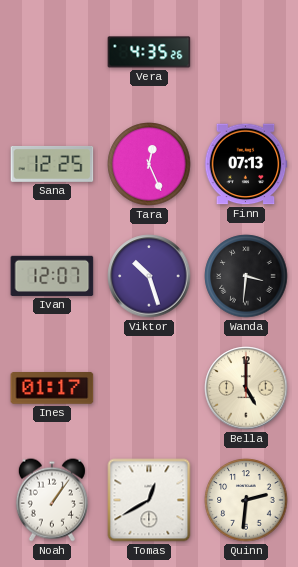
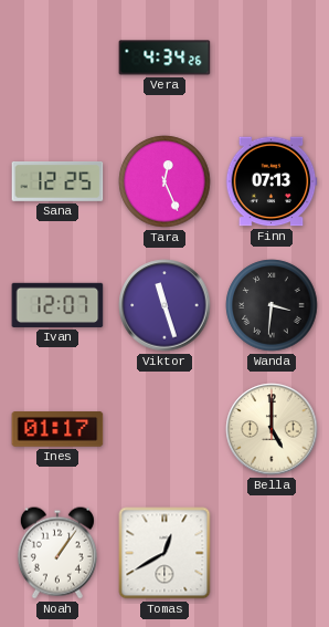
Vera: 4:35 -> 4:34 (164, 58)
Viktor: 10:27 -> 11:27 (164, 305)
Quinn: 2:31 -> none (246, 500)
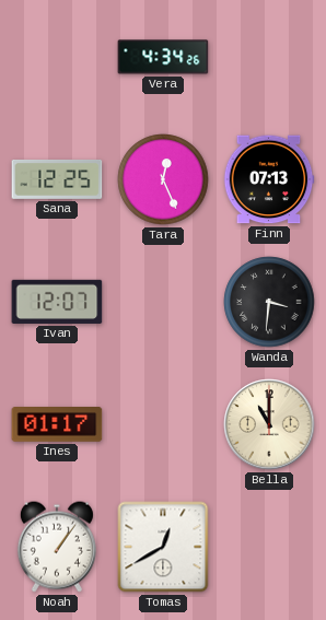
Viktor: 11:27 -> none (164, 305)
Bella: 5:00 -> 11:00 (269, 424)
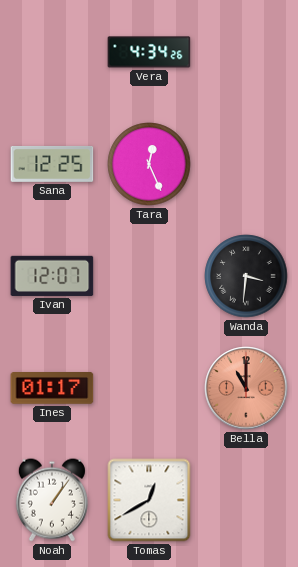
Finn: 07:13 -> none (269, 179)
Bella dial: cream -> salmon (246, 388)
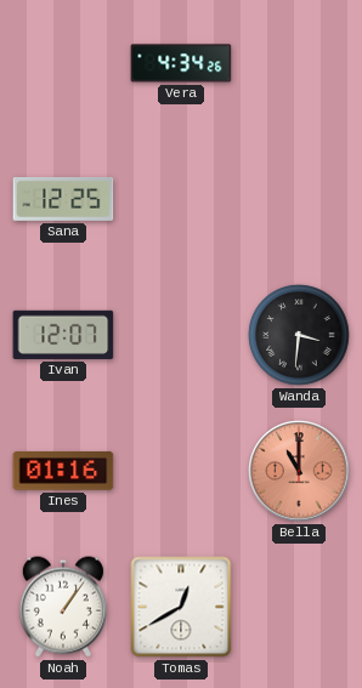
Tara: 12:26 -> none (149, 164)
Ines: 01:17 -> 01:16 (63, 471)
